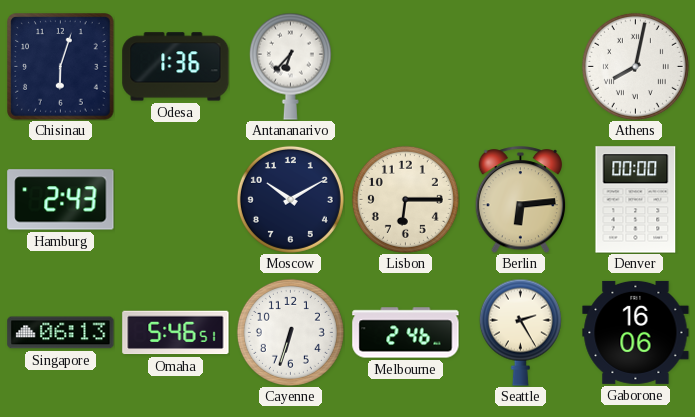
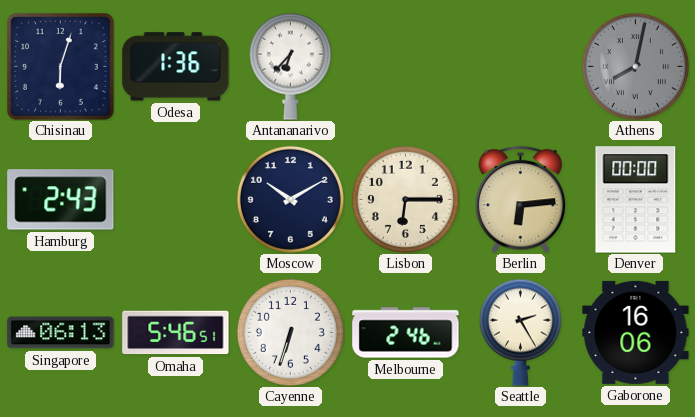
Athens dial: white -> grey (635, 66)
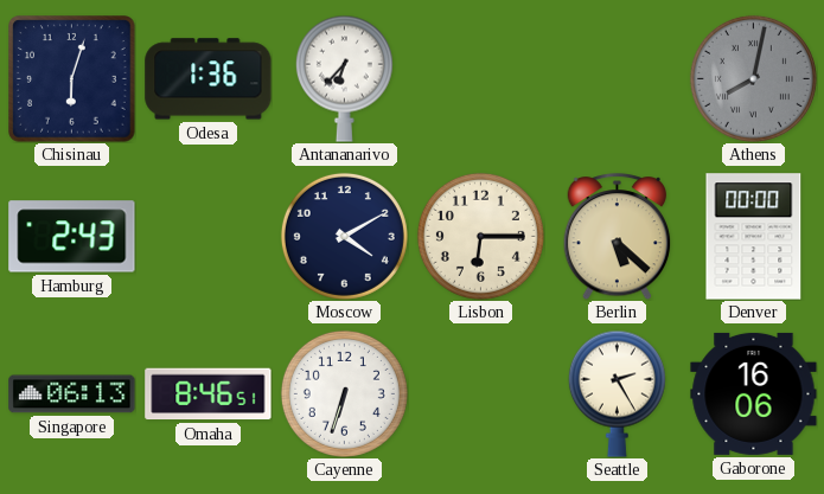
Moscow: 10:10 -> 4:10 (344, 236)
Berlin: 6:14 -> 5:22 (618, 237)
Omaha: 5:46 -> 8:46 (209, 394)
Melbourne: 2:46 -> none (406, 333)
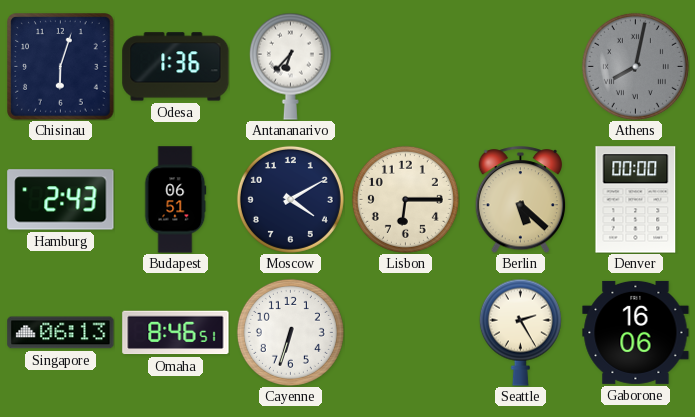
Budapest: none -> 06:51 (175, 200)
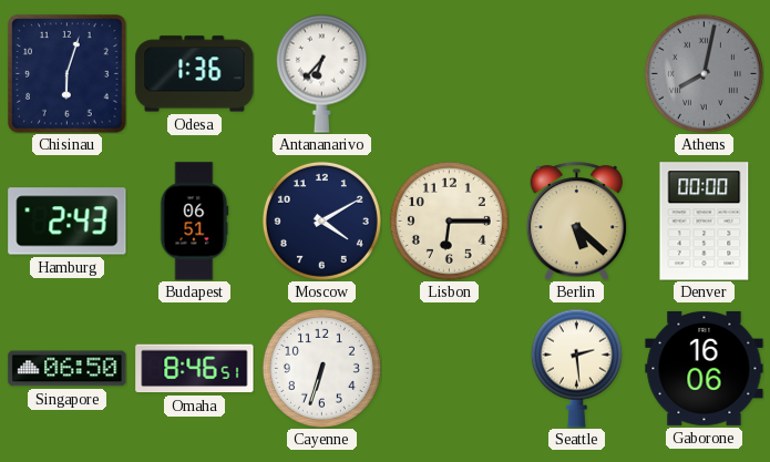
Singapore: 06:13 -> 06:50 (68, 369)
Seattle: 2:25 -> 2:29 (576, 368)
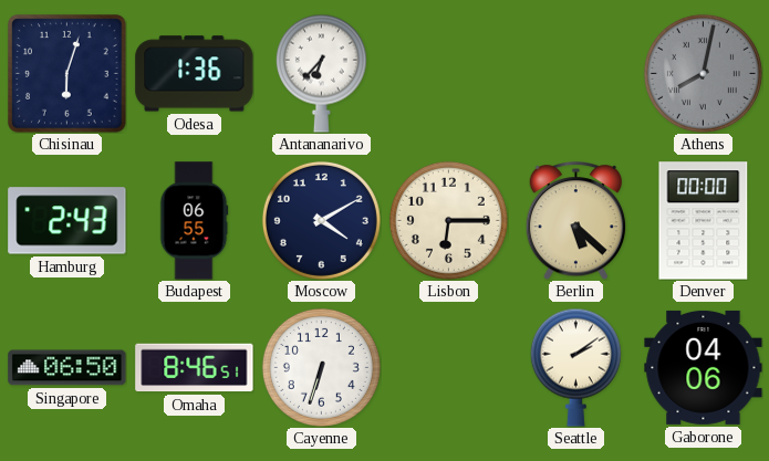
Budapest: 06:51 -> 06:55 (194, 221)
Seattle: 2:29 -> 2:09 (575, 367)
Gaborone: 16:06 -> 04:06 (704, 367)
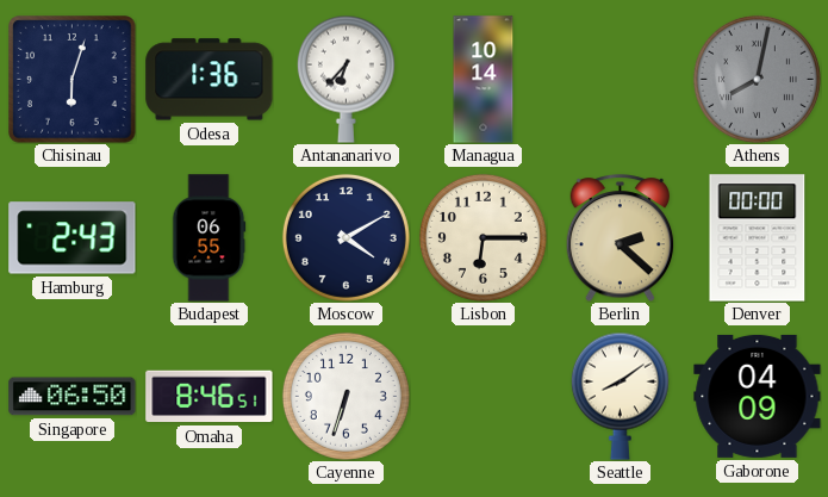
Managua: none -> 10:14 (484, 80)
Berlin: 5:22 -> 2:22 (621, 238)
Seattle: 2:09 -> 8:09 (620, 396)
Gaborone: 04:06 -> 04:09 (758, 396)
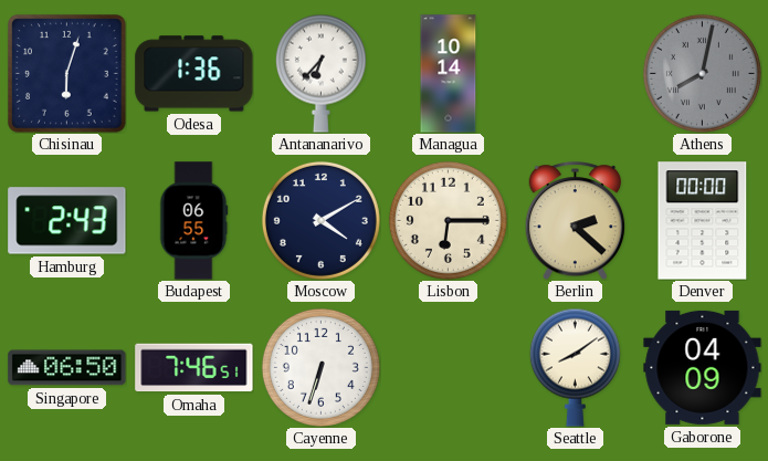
Omaha: 8:46 -> 7:46 (194, 368)
